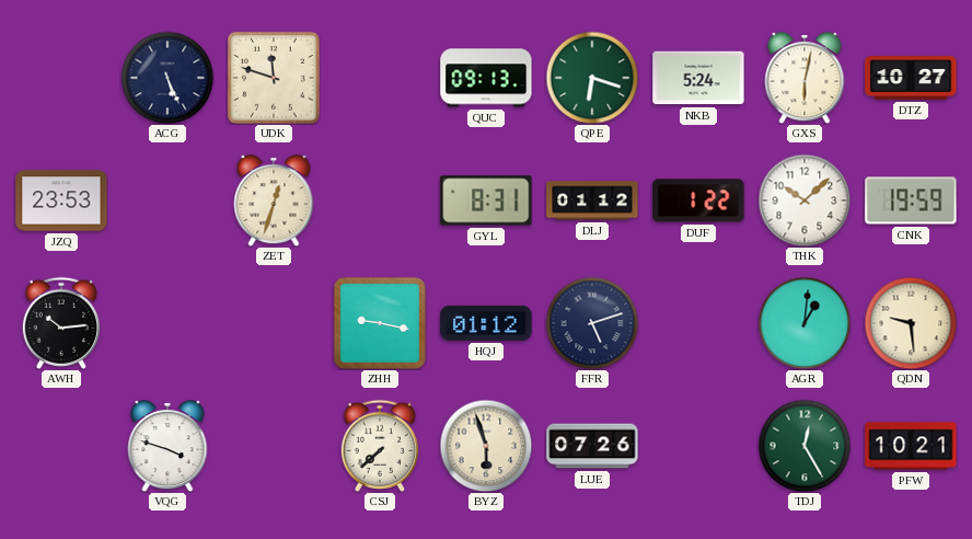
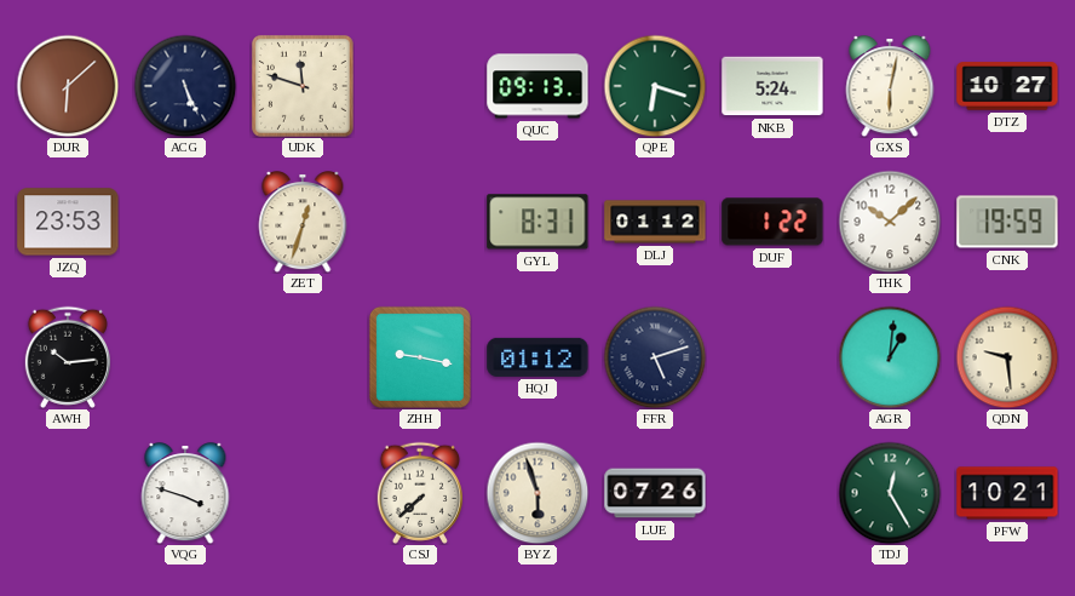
DUR: none -> 6:08 (68, 86)
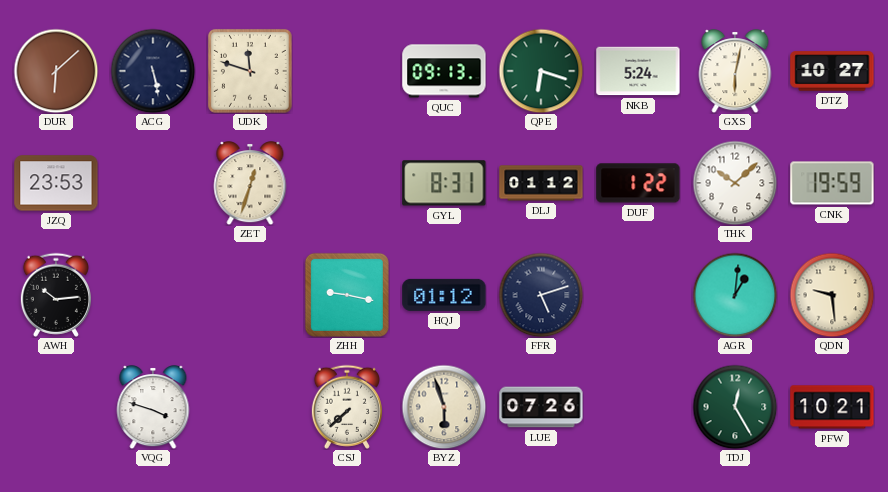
ACG: 5:26 -> 5:28 (153, 71)
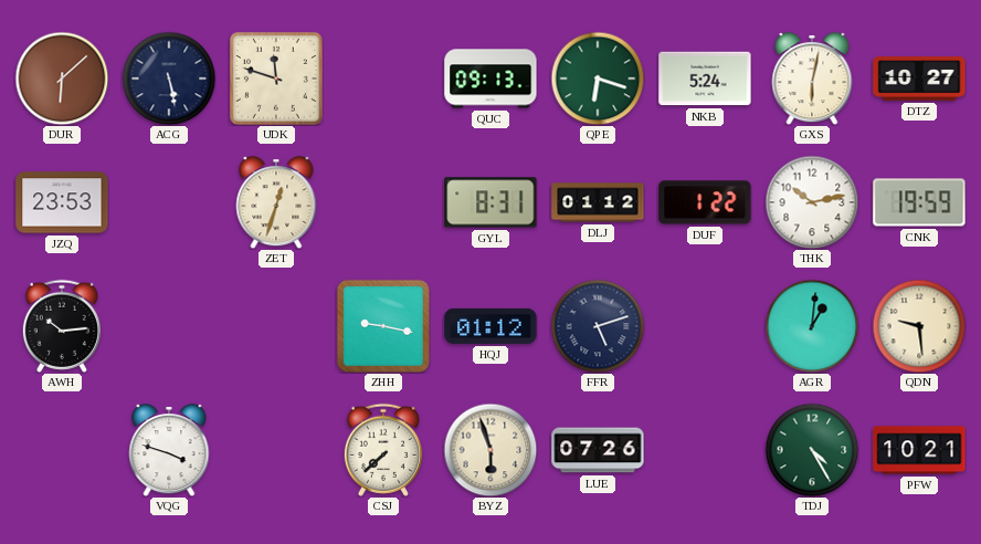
THK: 10:08 -> 10:13 (812, 202)
TDJ: 12:25 -> 4:25 (812, 450)
